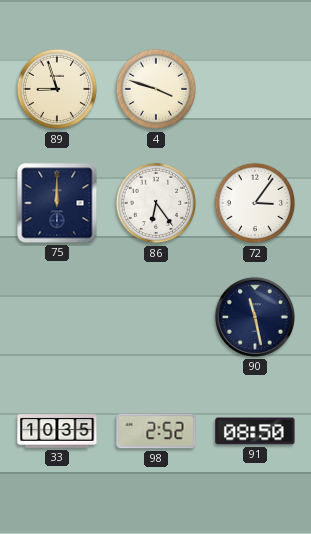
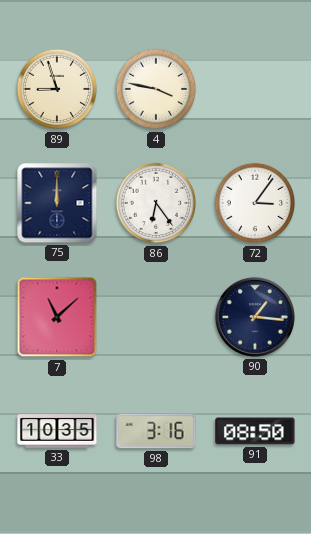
4: 3:48 -> 3:47 (156, 89)
7: none -> 11:08 (57, 317)
90: 11:28 -> 1:16 (255, 317)
98: 2:52 -> 3:16 (156, 431)
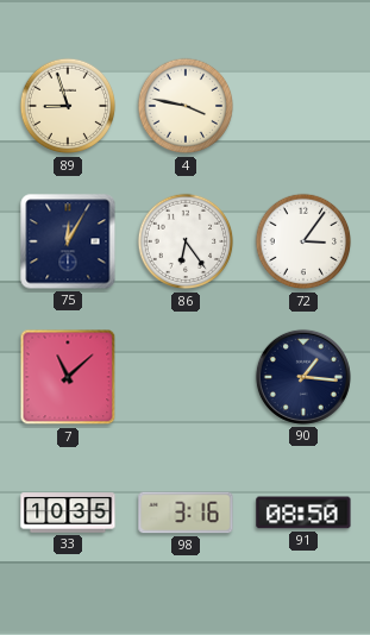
75: 12:00 -> 12:05 (68, 241)
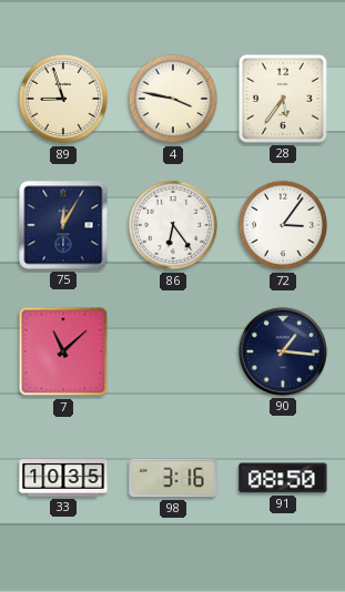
28: none -> 5:36 (284, 100)
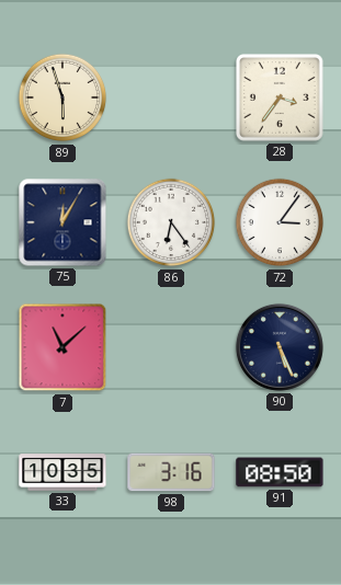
89: 8:57 -> 5:57 (62, 97)
4: 3:47 -> none (173, 99)
28: 5:36 -> 3:36 (281, 99)
90: 1:16 -> 5:26 (280, 347)
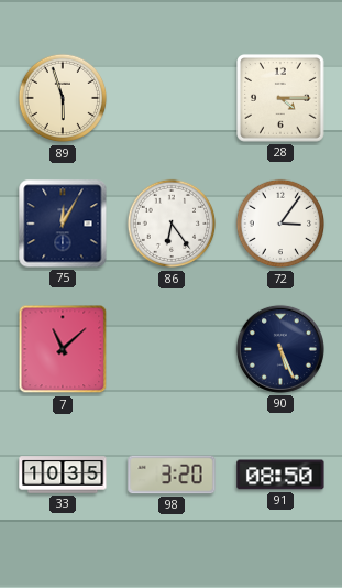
28: 3:36 -> 4:15 (282, 99)
98: 3:16 -> 3:20 (172, 475)
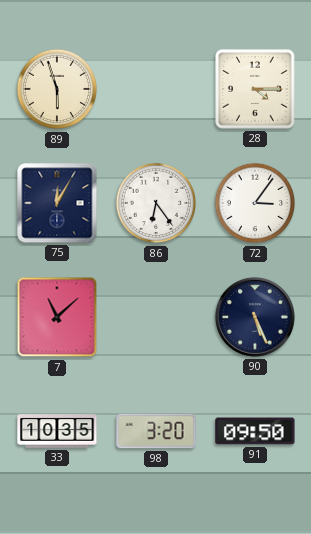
91: 08:50 -> 09:50 (255, 431)
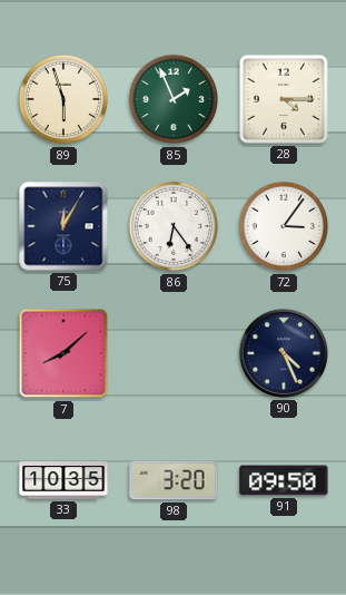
85: none -> 1:56 (174, 99)
7: 11:08 -> 8:08 (63, 353)
90: 5:26 -> 4:26 (284, 353)
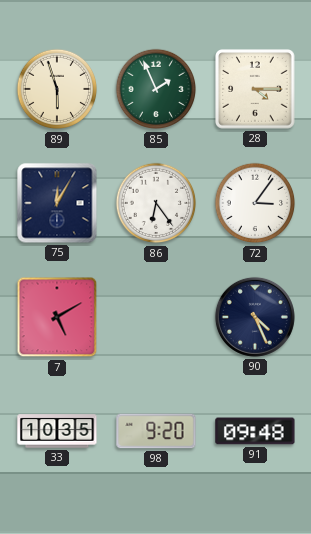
7: 8:08 -> 5:10 (57, 317)
98: 3:20 -> 9:20 (156, 431)
91: 09:50 -> 09:48 (255, 431)
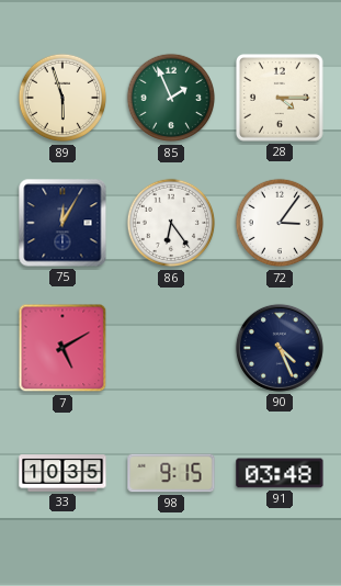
98: 9:20 -> 9:15 (171, 473)
91: 09:48 -> 03:48 (280, 473)
